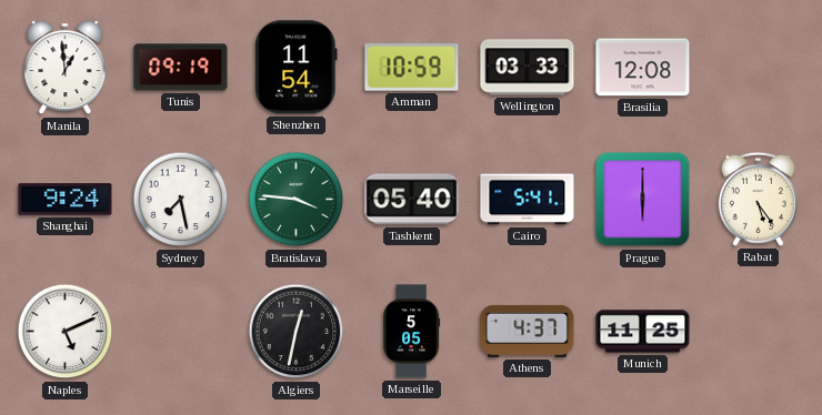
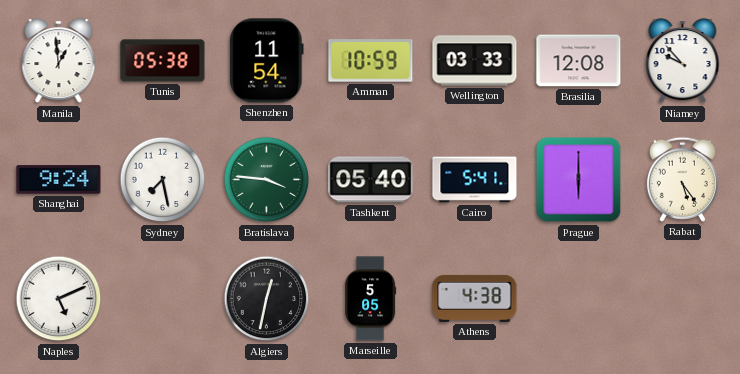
Tunis: 09:19 -> 05:38 (163, 61)
Niamey: none -> 9:53 (683, 61)
Athens: 4:37 -> 4:38 (475, 298)
Munich: 11:25 -> none (643, 332)
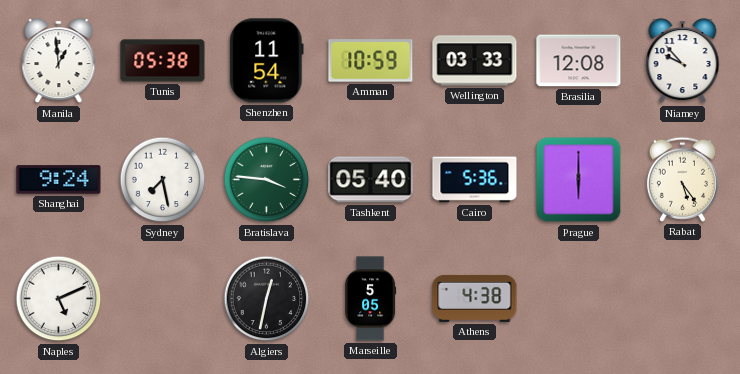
Cairo: 5:41 -> 5:36 (475, 180)
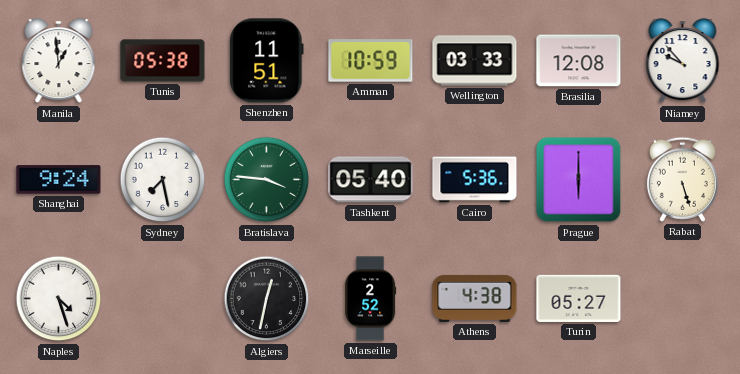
Shenzhen: 11:54 -> 11:51 (267, 61)
Rabat: 5:24 -> 5:27 (682, 179)
Naples: 5:11 -> 4:27 (59, 299)
Marseille: 5:05 -> 2:52 (371, 299)
Turin: none -> 05:27 (579, 298)
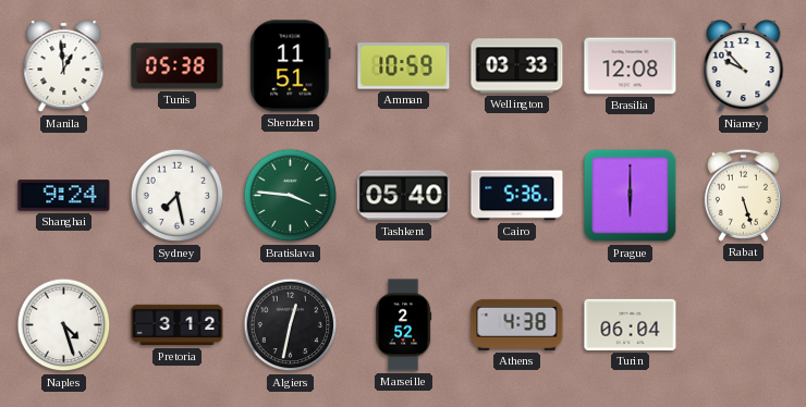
Pretoria: none -> 3:12 (178, 325)
Turin: 05:27 -> 06:04 (631, 324)
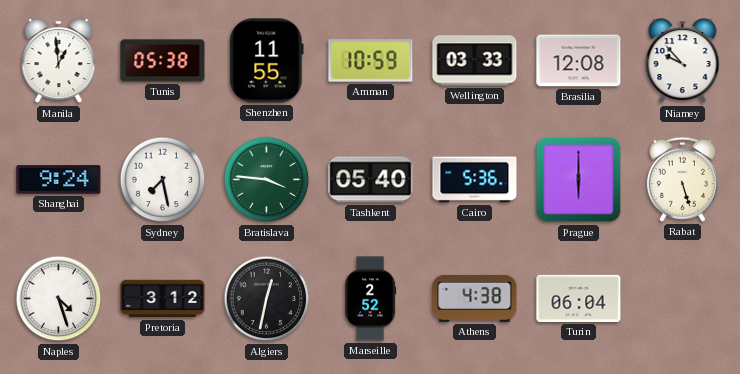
Shenzhen: 11:51 -> 11:55 (267, 61)
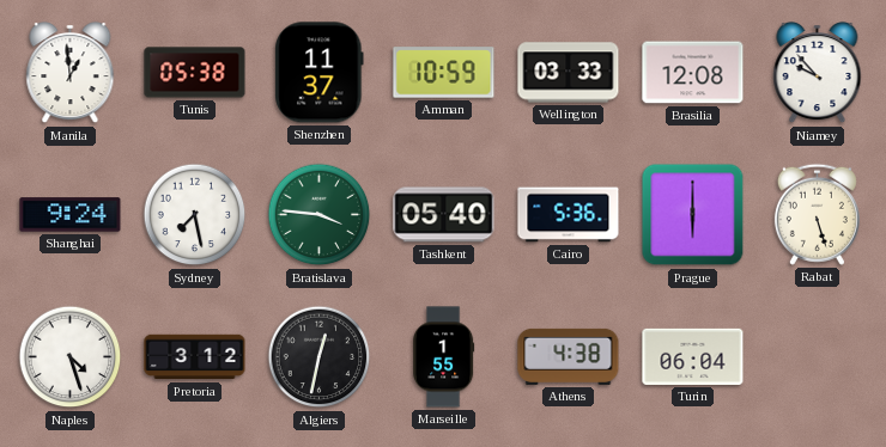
Shenzhen: 11:55 -> 11:37 (320, 73)
Marseille: 2:52 -> 1:55 (444, 357)
